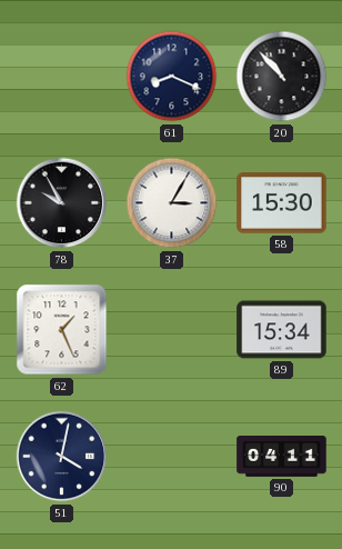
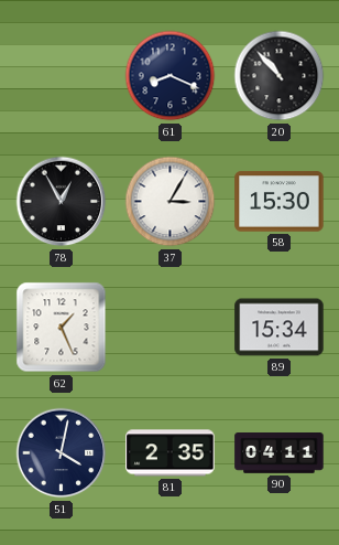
78: 9:55 -> 12:55 (62, 202)
81: none -> 2:35 (171, 453)
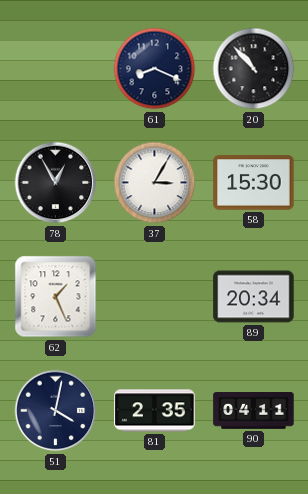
89: 15:34 -> 20:34 (254, 297)
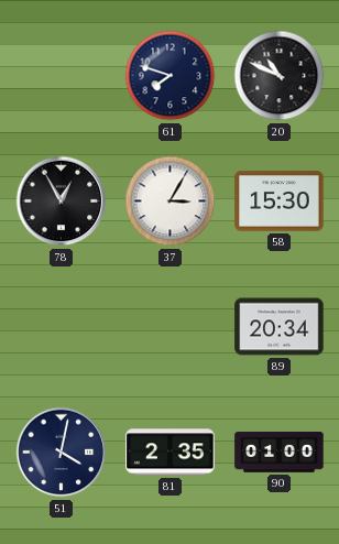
61: 8:19 -> 7:48 (171, 76)
20: 10:53 -> 10:49 (280, 76)
62: 1:26 -> none (56, 297)
90: 04:11 -> 01:00 (280, 453)
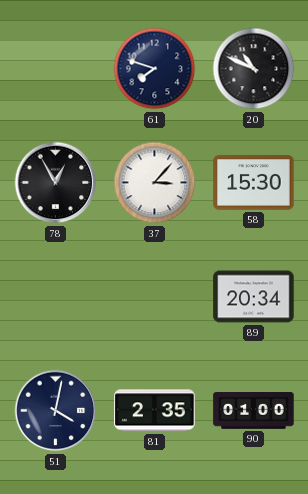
37: 3:05 -> 3:07 (155, 183)
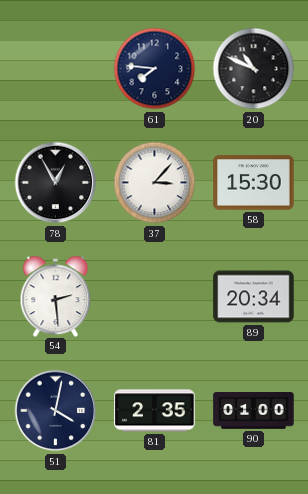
61: 7:48 -> 7:46 (155, 69)
54: none -> 2:29 (56, 296)
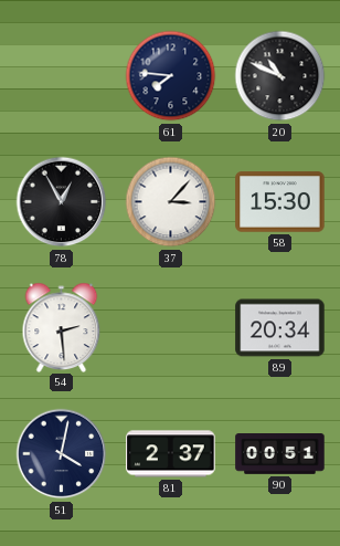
81: 2:35 -> 2:37 (171, 454)
90: 01:00 -> 00:51 (280, 454)
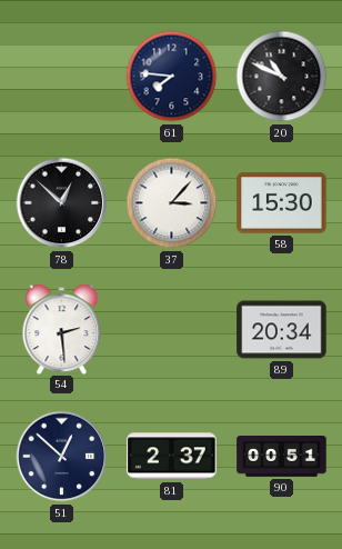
78: 12:55 -> 12:52 (62, 203)
51: 4:02 -> 12:52 (62, 457)
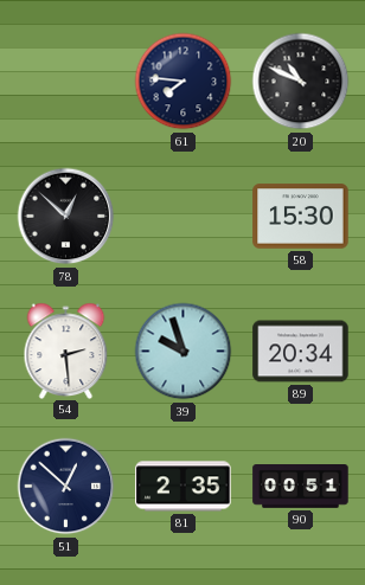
37: 3:07 -> none (172, 203)
39: none -> 9:57 (184, 352)
81: 2:37 -> 2:35 (184, 487)
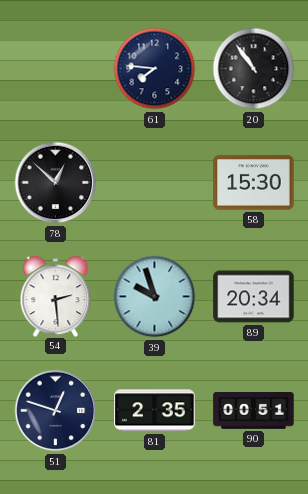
20: 10:49 -> 10:54 (254, 69)
51: 12:52 -> 12:48 (56, 411)
